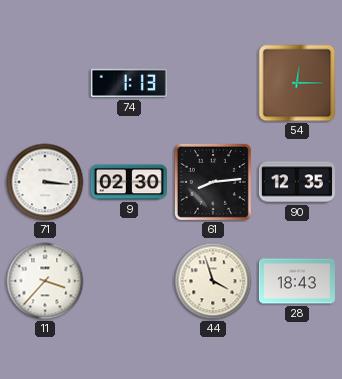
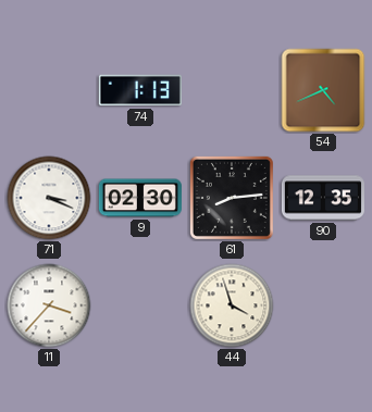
54: 12:15 -> 4:41 (323, 90)
71: 3:16 -> 3:19 (49, 198)
28: 18:43 -> none (297, 281)
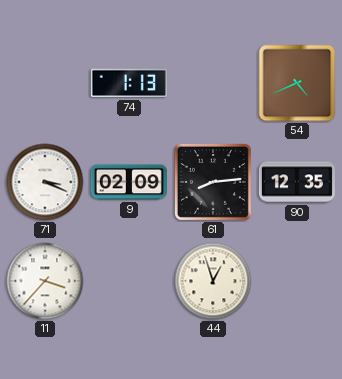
9: 02:30 -> 02:09 (129, 182)
44: 3:57 -> 12:57 (213, 281)
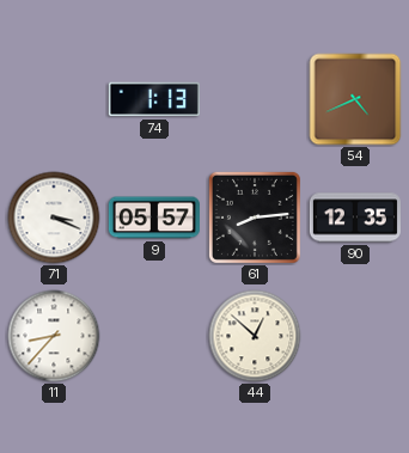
9: 02:09 -> 05:57 (154, 218)
11: 3:37 -> 8:37 (54, 336)
44: 12:57 -> 12:52 (255, 336)
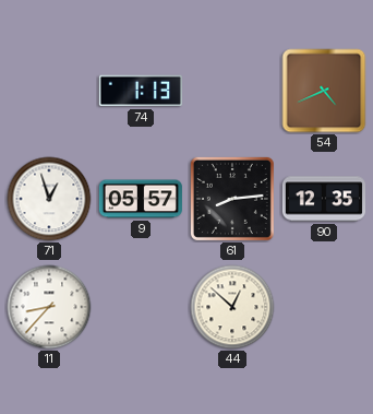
71: 3:19 -> 12:57 (49, 199)
